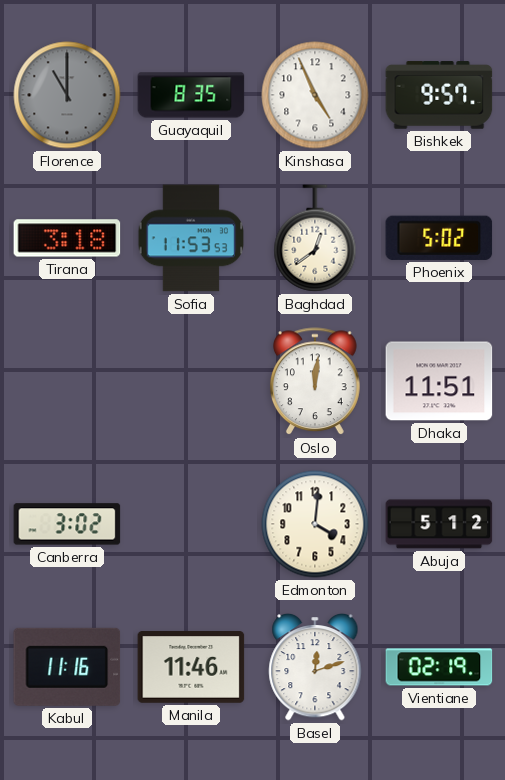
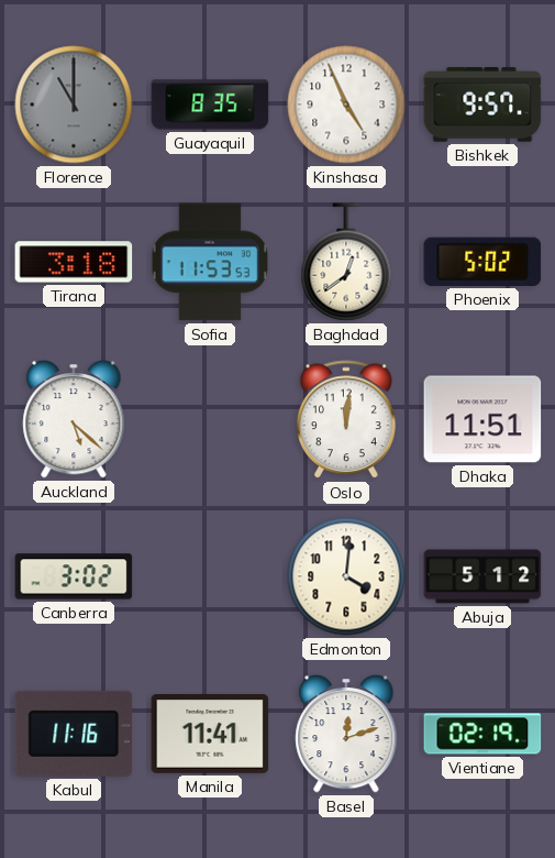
Auckland: none -> 5:22 (74, 419)
Manila: 11:46 -> 11:41 (210, 734)
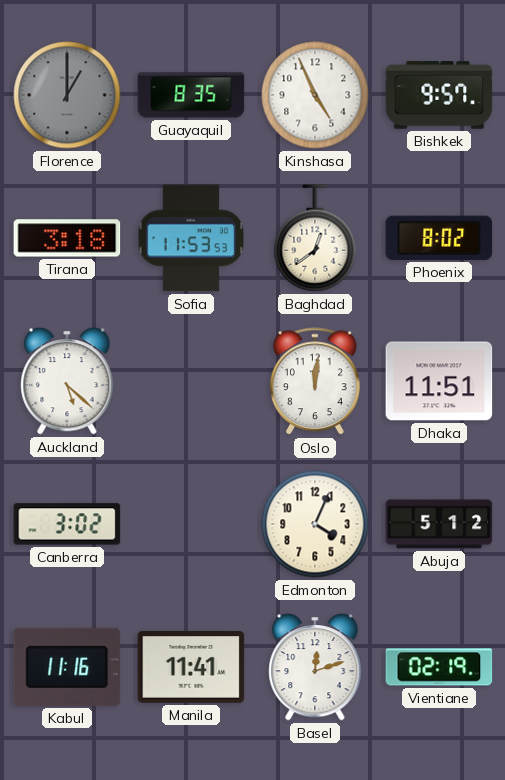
Florence: 11:00 -> 1:00 (67, 95)
Phoenix: 5:02 -> 8:02 (439, 238)
Edmonton: 4:01 -> 4:04 (315, 524)
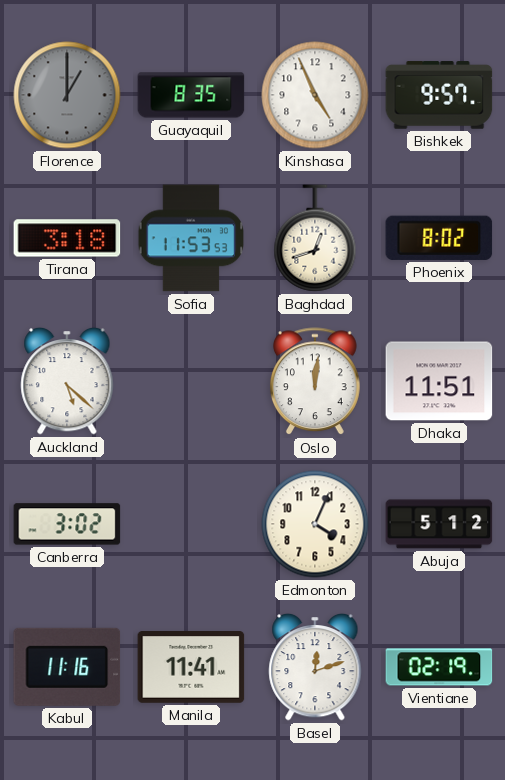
Baghdad: 12:39 -> 12:42 (315, 238)
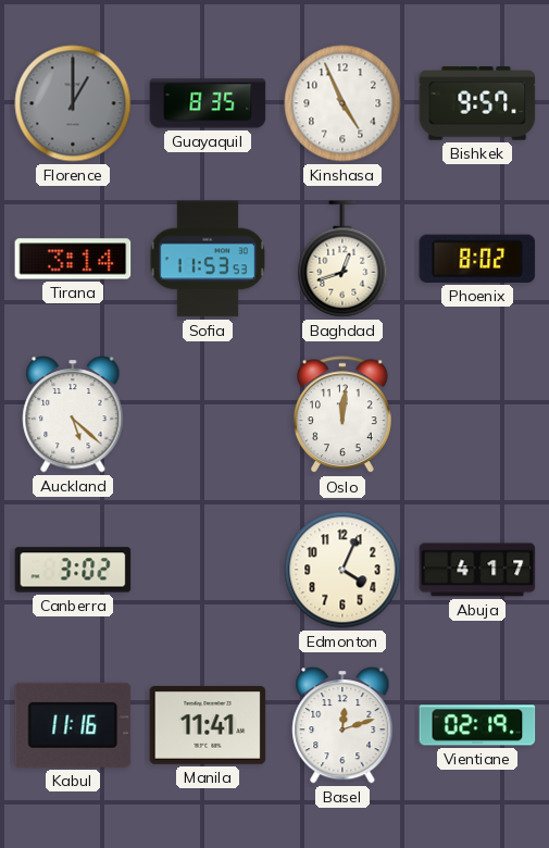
Tirana: 3:18 -> 3:14 (73, 259)
Dhaka: 11:51 -> none (439, 381)
Abuja: 5:12 -> 4:17 (477, 570)
